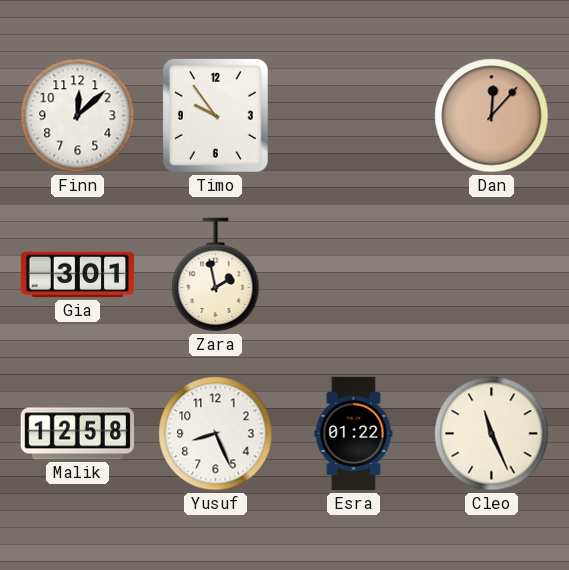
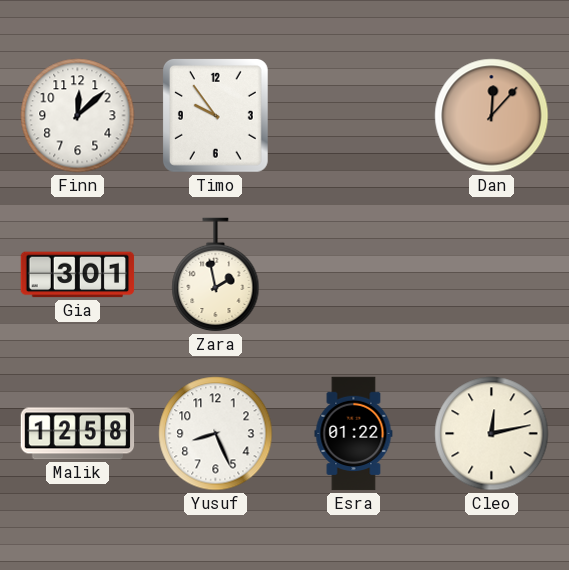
Cleo: 11:26 -> 12:13 (492, 434)
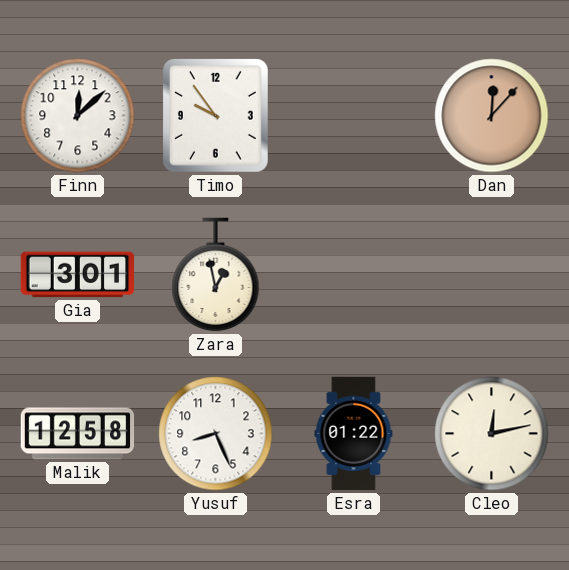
Zara: 1:58 -> 12:58 (216, 275)
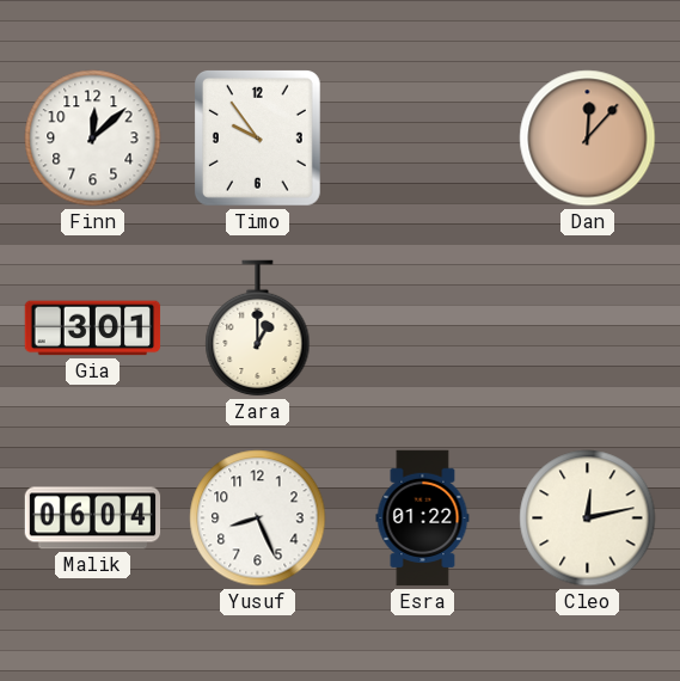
Zara: 12:58 -> 1:00 (258, 329)
Malik: 12:58 -> 06:04 (93, 519)
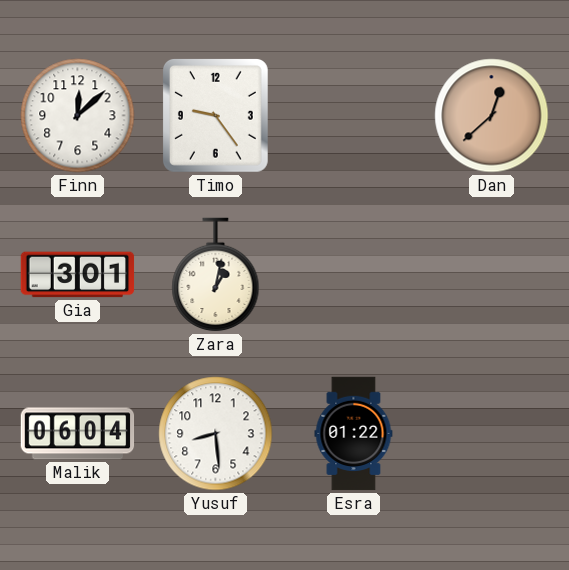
Timo: 9:54 -> 9:24 (215, 115)
Dan: 12:07 -> 12:38 (492, 116)
Zara: 1:00 -> 1:02 (216, 275)
Yusuf: 8:26 -> 8:29 (216, 434)
Cleo: 12:13 -> none (588, 519)
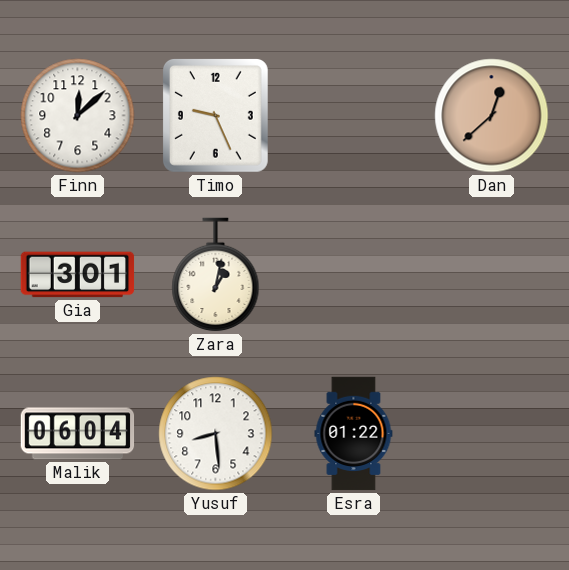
Timo: 9:24 -> 9:26 (215, 115)
